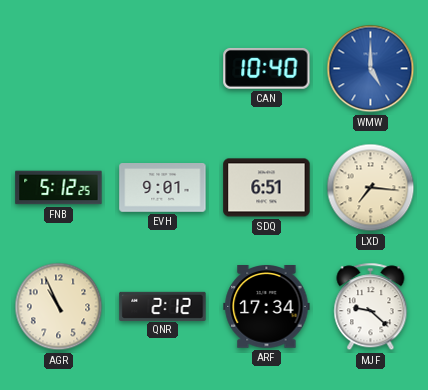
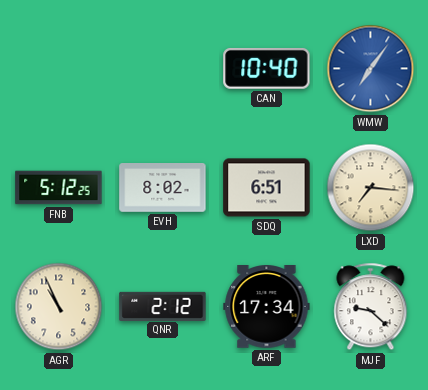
WMW: 5:00 -> 7:06 (371, 69)
EVH: 9:01 -> 8:02 (163, 188)
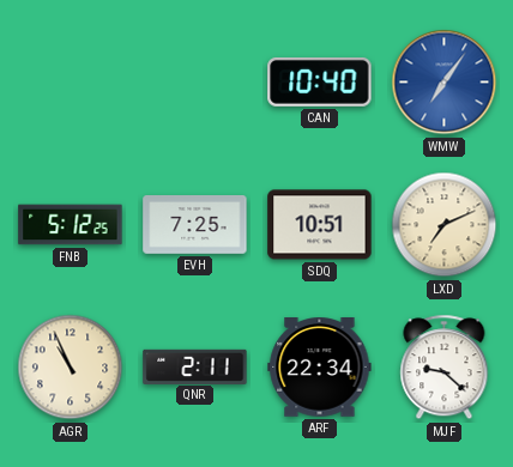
EVH: 8:02 -> 7:25 (195, 225)
SDQ: 6:51 -> 10:51 (320, 225)
LXD: 7:16 -> 7:11 (445, 225)
QNR: 2:12 -> 2:11 (195, 366)
ARF: 17:34 -> 22:34 (320, 368)
